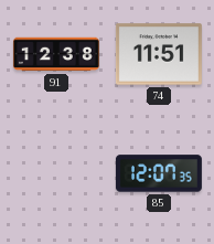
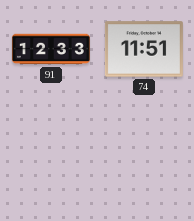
91: 12:38 -> 12:33 (51, 49)
85: 12:07 -> none (159, 173)
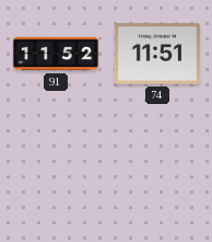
91: 12:33 -> 11:52 (56, 54)
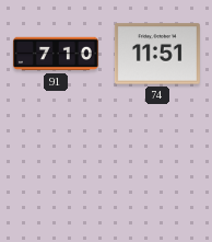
91: 11:52 -> 7:10 (56, 54)
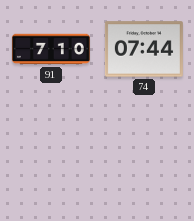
74: 11:51 -> 07:44 (144, 49)
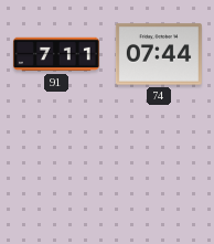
91: 7:10 -> 7:11 (56, 54)
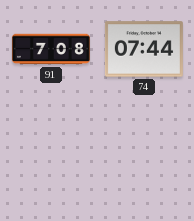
91: 7:11 -> 7:08 (51, 49)
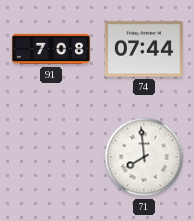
71: none -> 7:59 (144, 157)
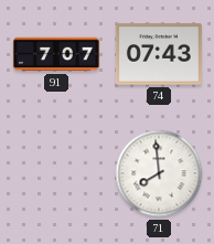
91: 7:08 -> 7:07 (56, 54)
74: 07:44 -> 07:43 (159, 54)
